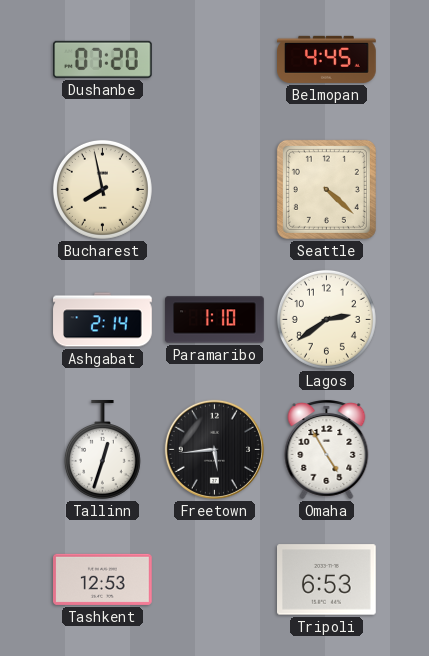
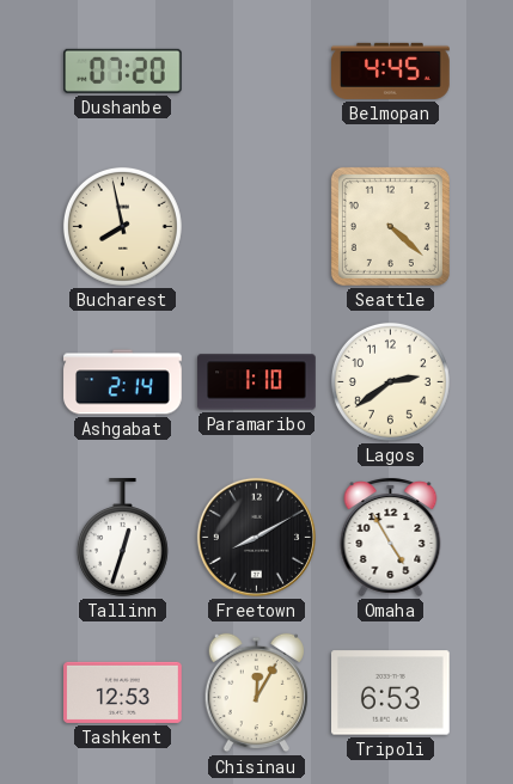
Freetown: 5:44 -> 8:10 (256, 537)
Chisinau: none -> 12:05 (256, 693)
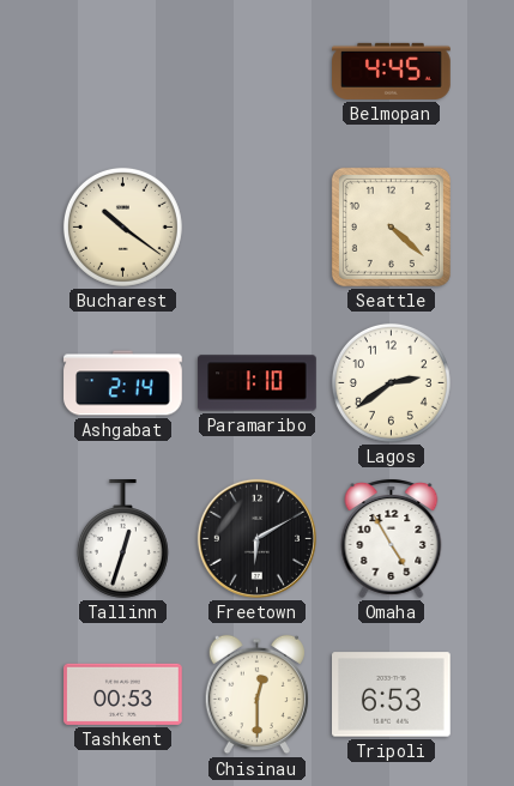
Dushanbe: 07:20 -> none (123, 71)
Bucharest: 7:58 -> 10:21 (122, 226)
Freetown: 8:10 -> 6:10 (256, 538)
Tashkent: 12:53 -> 00:53 (123, 694)
Chisinau: 12:05 -> 12:30 (256, 695)
